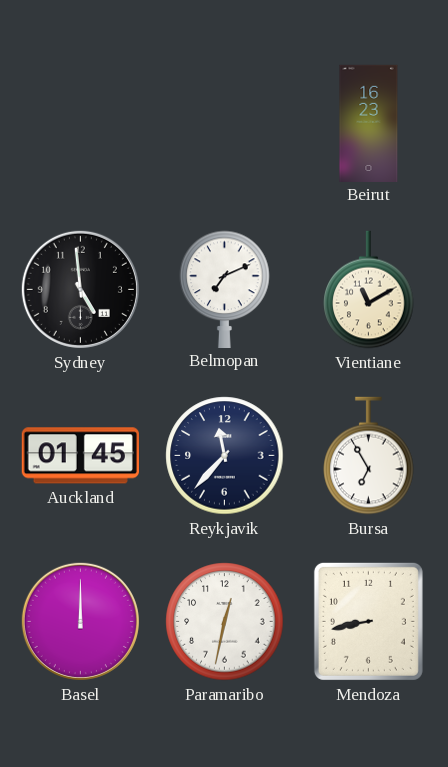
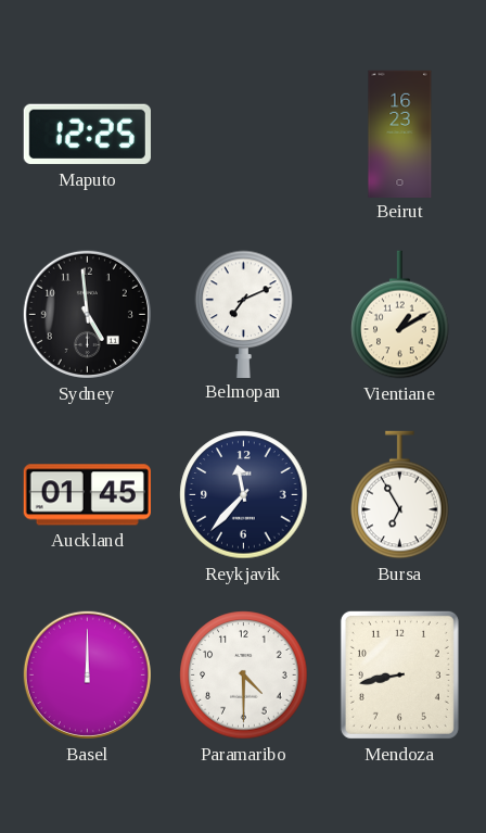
Maputo: none -> 12:25 (87, 135)
Vientiane: 11:10 -> 1:10 (400, 315)
Paramaribo: 12:32 -> 4:30 (244, 676)
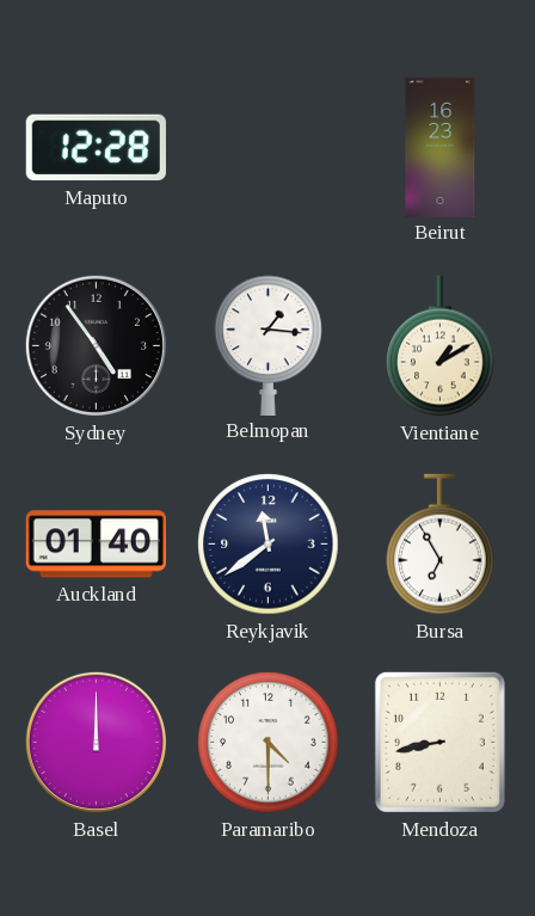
Maputo: 12:25 -> 12:28 (96, 148)
Sydney: 4:59 -> 4:54 (96, 345)
Belmopan: 7:11 -> 1:16 (269, 345)
Auckland: 01:45 -> 01:40 (96, 545)
Reykjavik: 11:37 -> 11:39 (269, 545)
